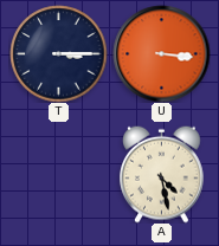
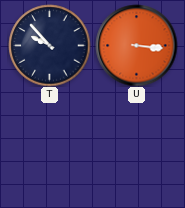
T: 3:15 -> 9:53 (49, 45)
A: 4:28 -> none (162, 174)
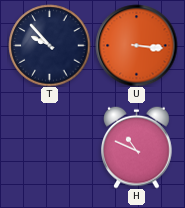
H: none -> 10:49 (137, 147)
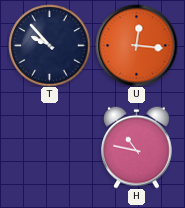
U: 3:16 -> 12:16 (136, 45)
H: 10:49 -> 10:47 (137, 147)
